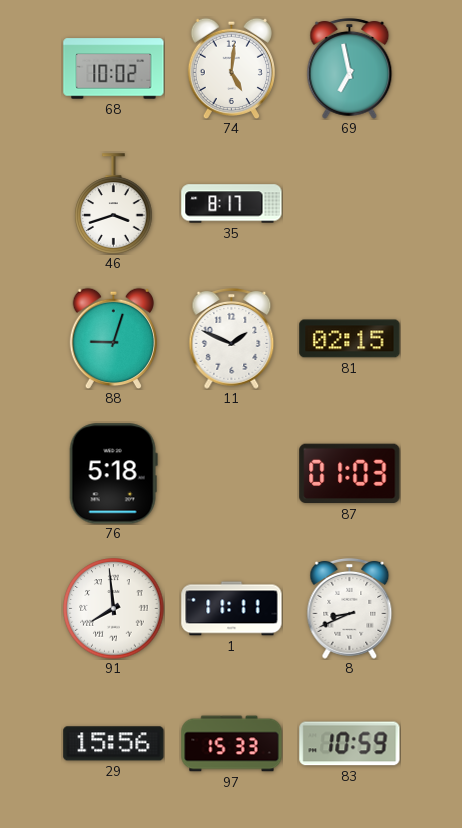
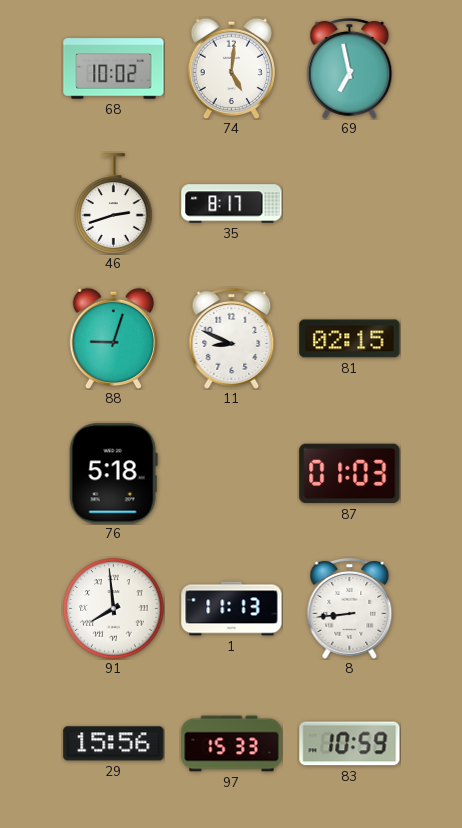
46: 3:42 -> 2:42 (114, 204)
11: 1:49 -> 8:49 (232, 338)
1: 11:11 -> 11:13 (232, 609)
8: 8:41 -> 8:44 (350, 608)
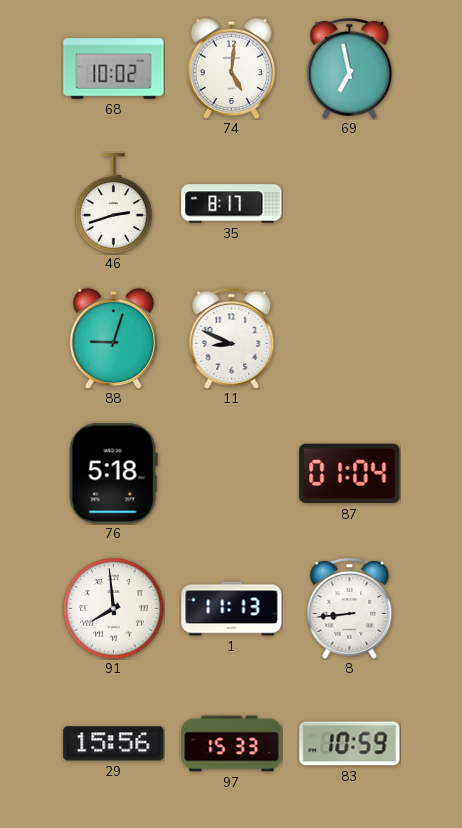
81: 02:15 -> none (350, 339)
87: 01:03 -> 01:04 (350, 474)
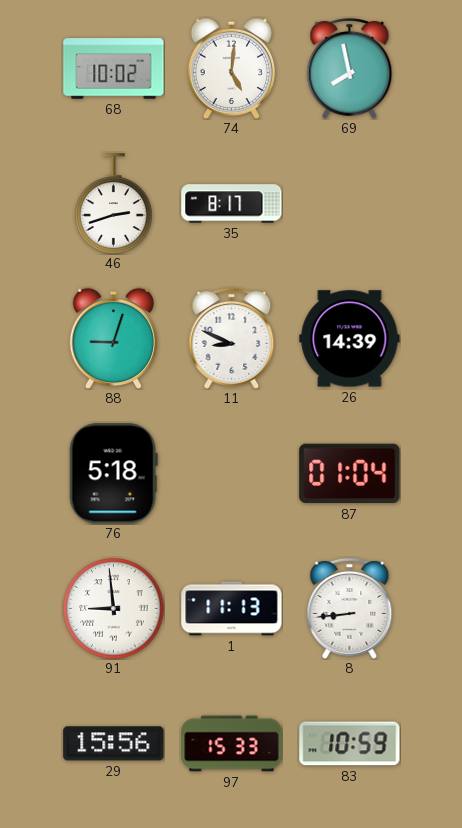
69: 6:58 -> 7:58 (350, 68)
26: none -> 14:39 (350, 339)
91: 7:59 -> 8:59 (114, 609)
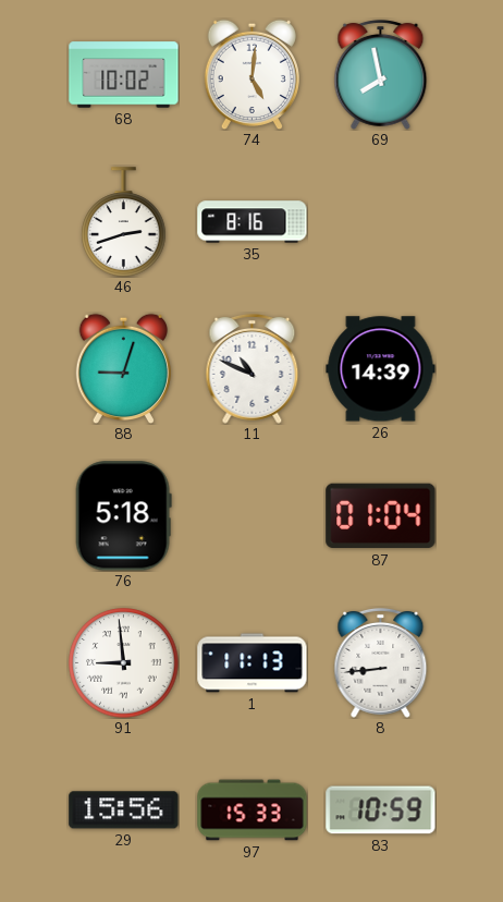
35: 8:17 -> 8:16 (253, 222)
11: 8:49 -> 10:49 (253, 368)
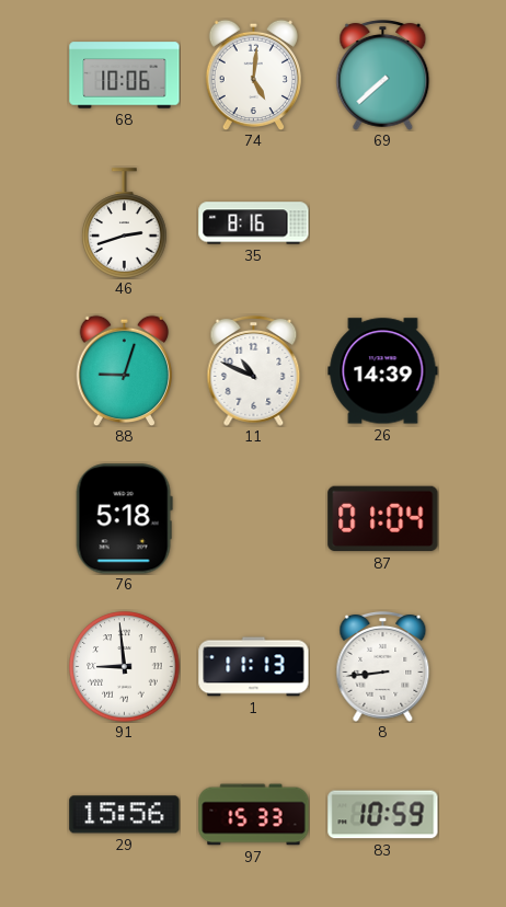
68: 10:02 -> 10:06 (125, 76)
69: 7:58 -> 7:38 (383, 74)
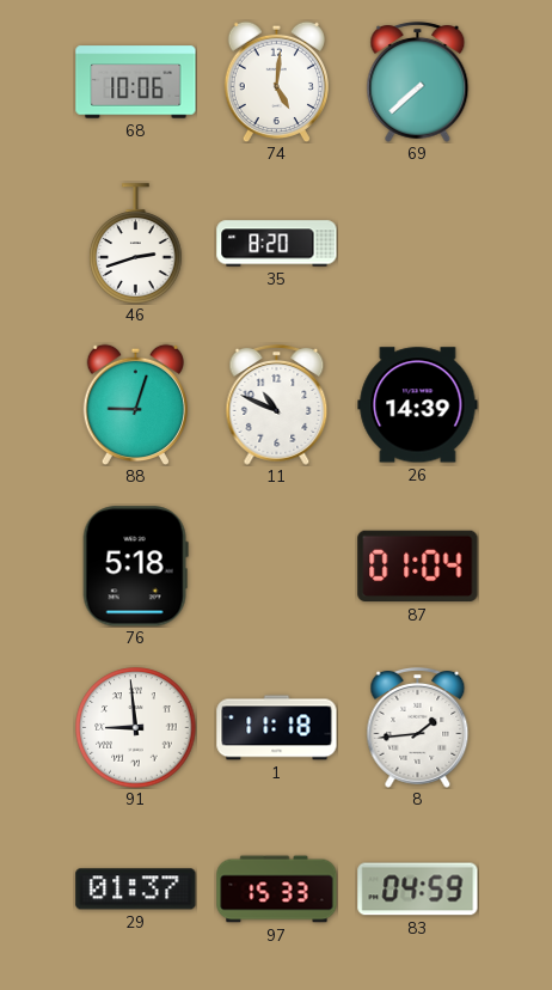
35: 8:16 -> 8:20 (277, 244)
1: 11:13 -> 11:18 (277, 728)
8: 8:44 -> 1:44 (418, 727)
29: 15:56 -> 01:37 (136, 890)
83: 10:59 -> 04:59 (418, 890)
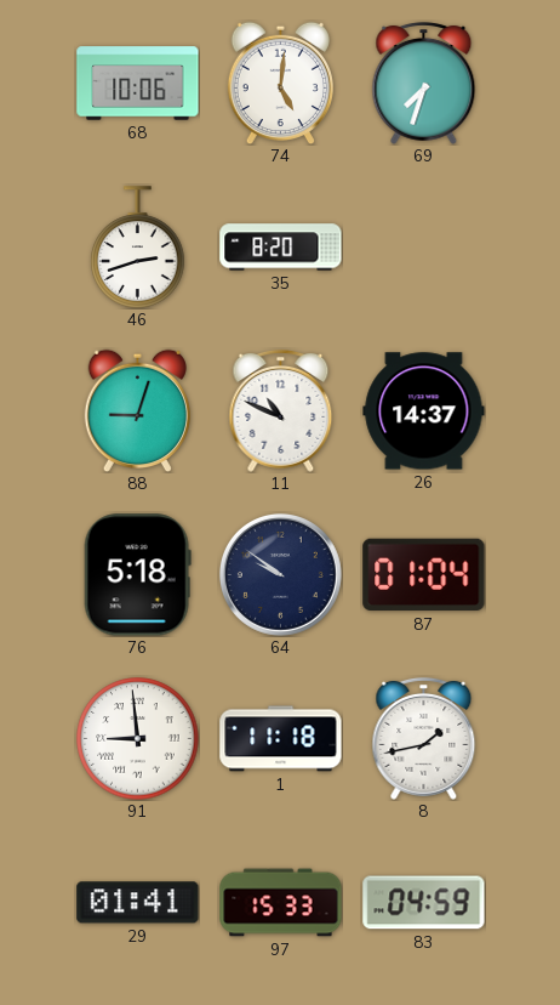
69: 7:38 -> 7:33 (424, 83)
26: 14:39 -> 14:37 (424, 411)
64: none -> 9:51 (280, 574)
8: 1:44 -> 1:43 (424, 738)
29: 01:37 -> 01:41 (138, 903)
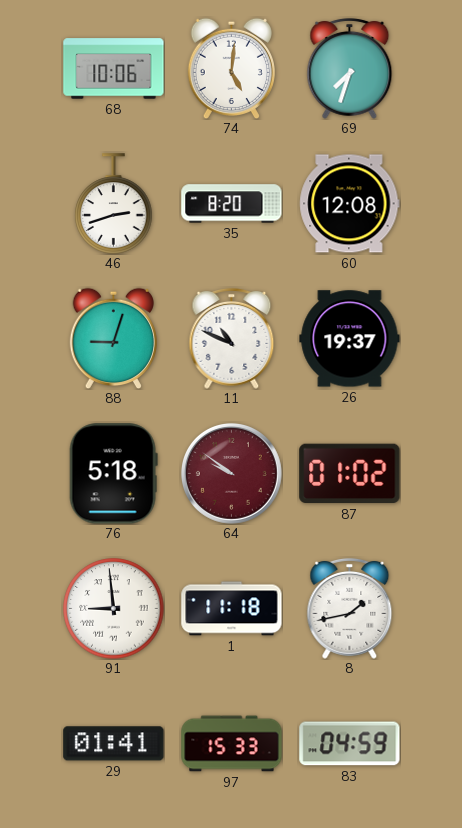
60: none -> 12:08 (350, 204)
26: 14:37 -> 19:37 (350, 339)
64 dial: navy -> burgundy (231, 473)
87: 01:04 -> 01:02 (350, 474)
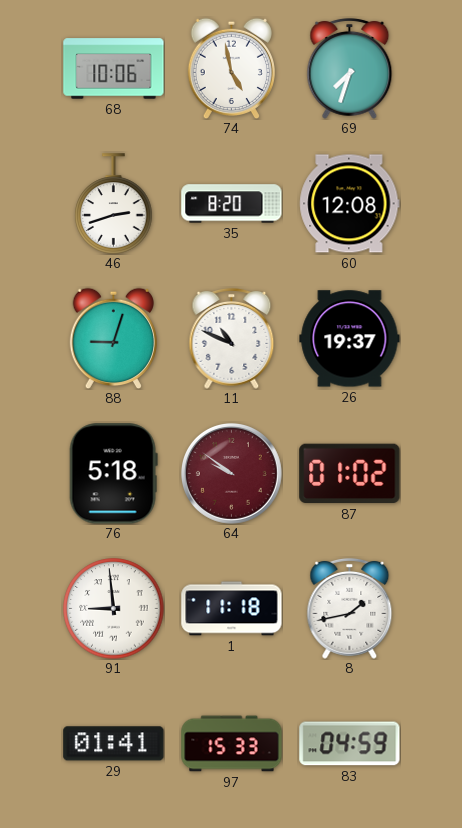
74: 5:01 -> 4:58 (231, 68)
